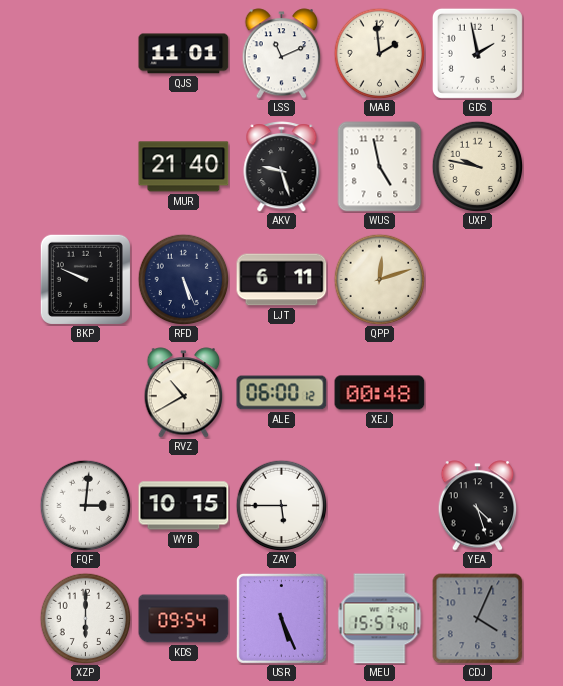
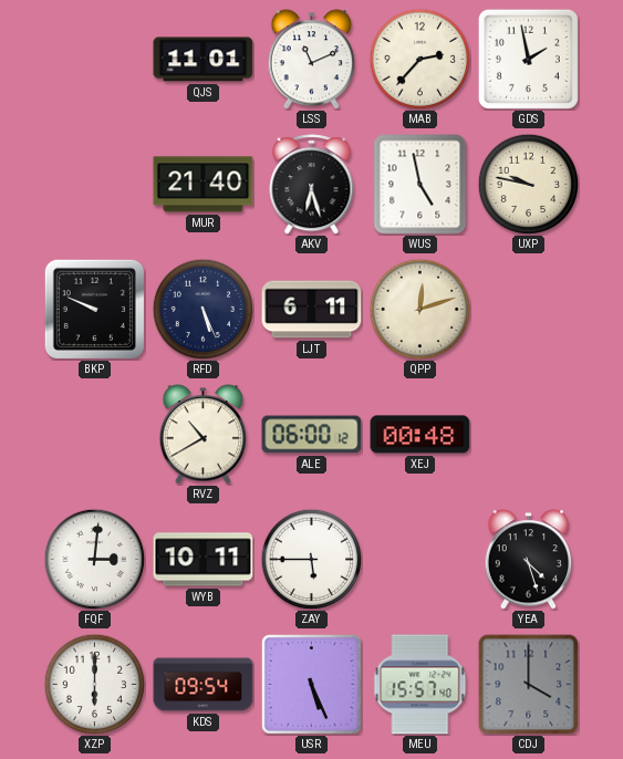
MAB: 1:59 -> 2:37 (419, 59)
AKV: 9:27 -> 6:27 (312, 185)
WYB: 10:15 -> 10:11 (204, 560)
CDJ: 4:04 -> 4:00 (529, 685)
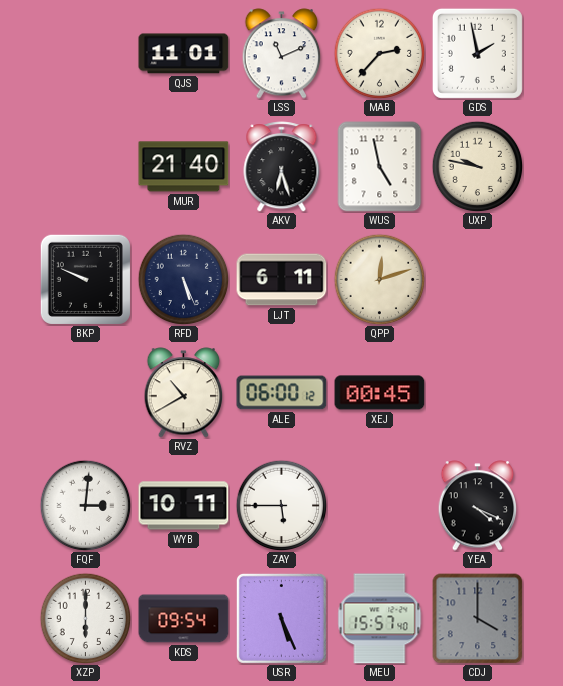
XEJ: 00:48 -> 00:45 (380, 393)
YEA: 4:27 -> 4:19 (478, 506)
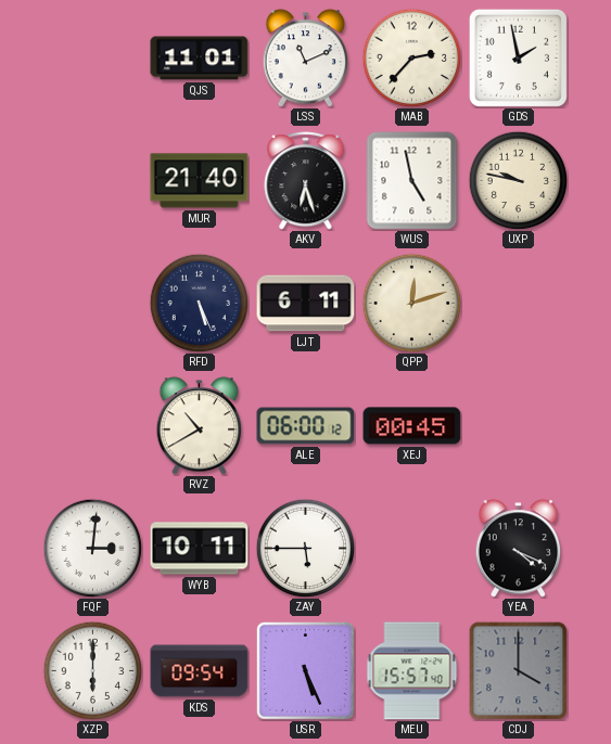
BKP: 9:49 -> none (85, 279)
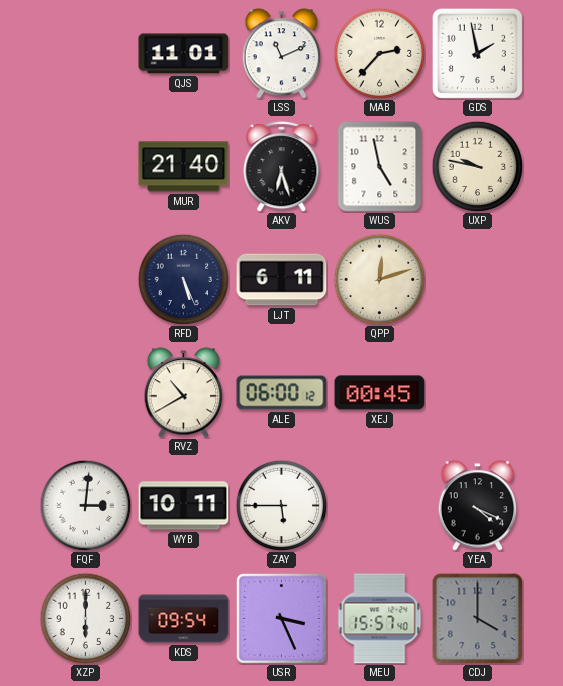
USR: 5:26 -> 3:26 (281, 618)
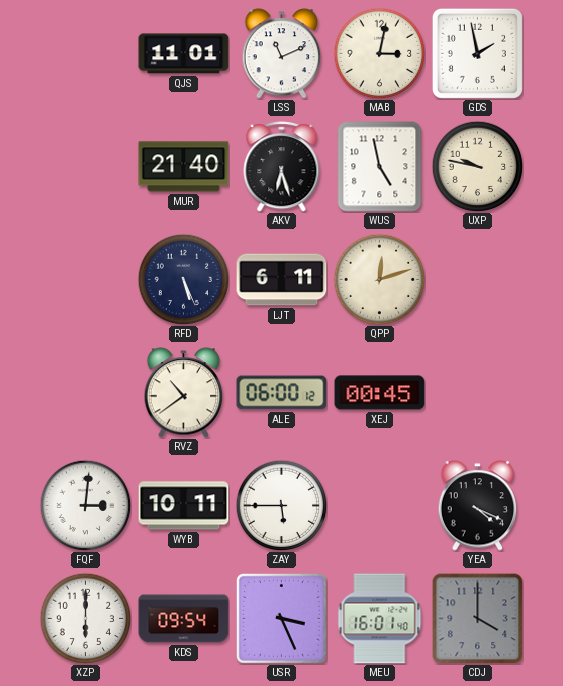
MAB: 2:37 -> 3:02 (379, 53)
RVZ: 10:40 -> 10:39 (184, 393)
MEU: 15:57 -> 16:01 (380, 619)
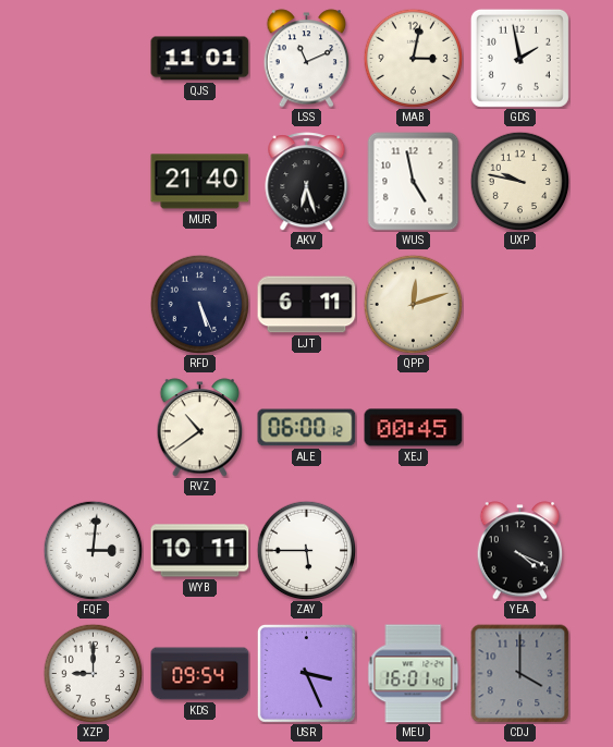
XZP: 6:00 -> 9:00 (93, 673)
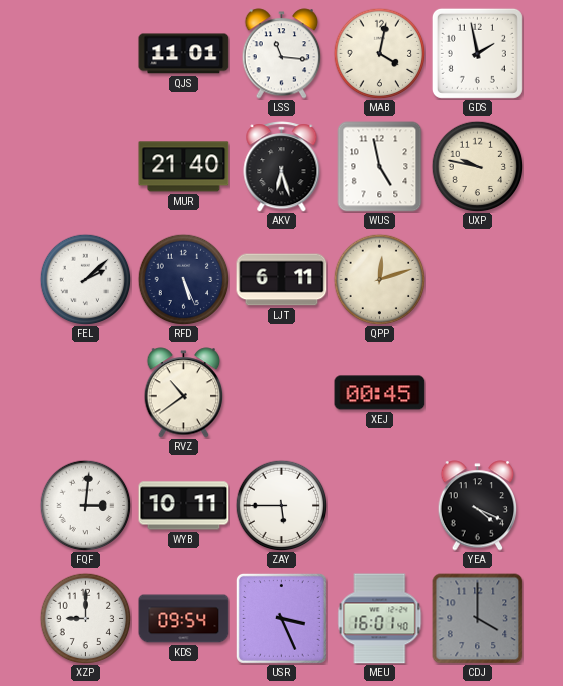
LSS: 11:11 -> 11:16 (282, 54)
MAB: 3:02 -> 4:02 (379, 53)
FEL: none -> 2:08 (85, 279)
ALE: 06:00 -> none (307, 428)
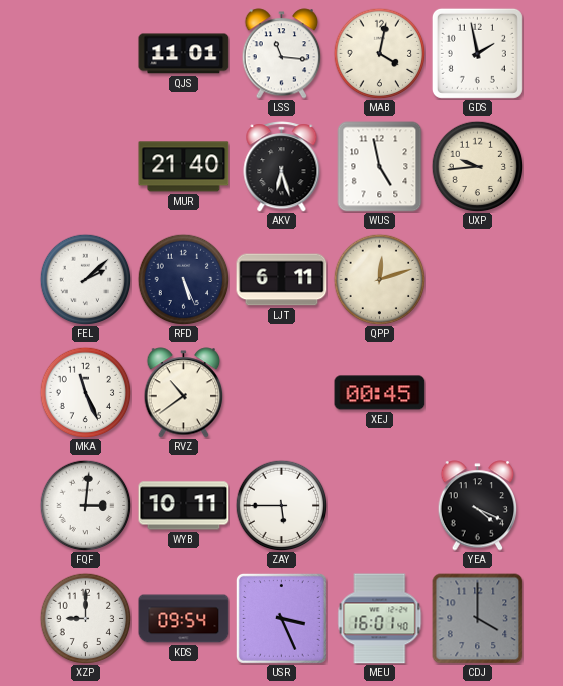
UXP: 9:47 -> 9:44 (477, 166)
MKA: none -> 11:26 (85, 392)
